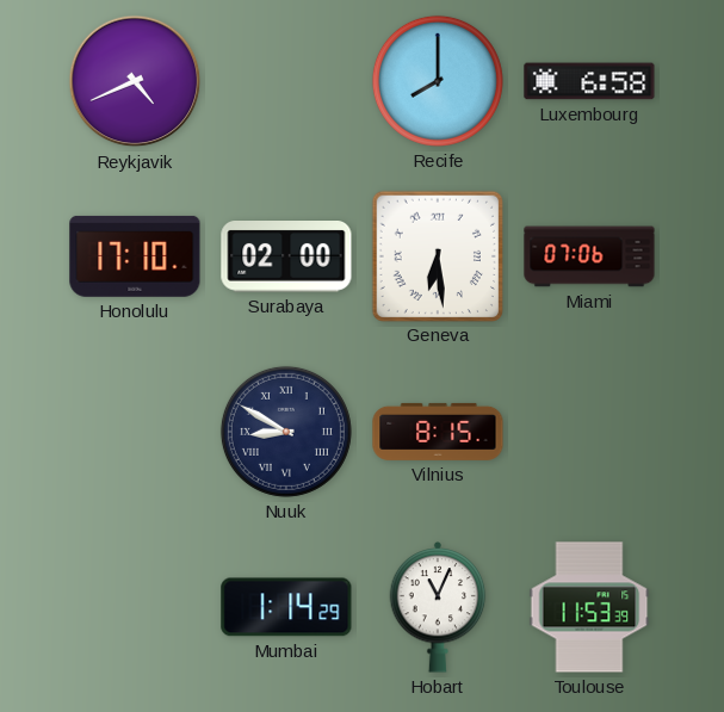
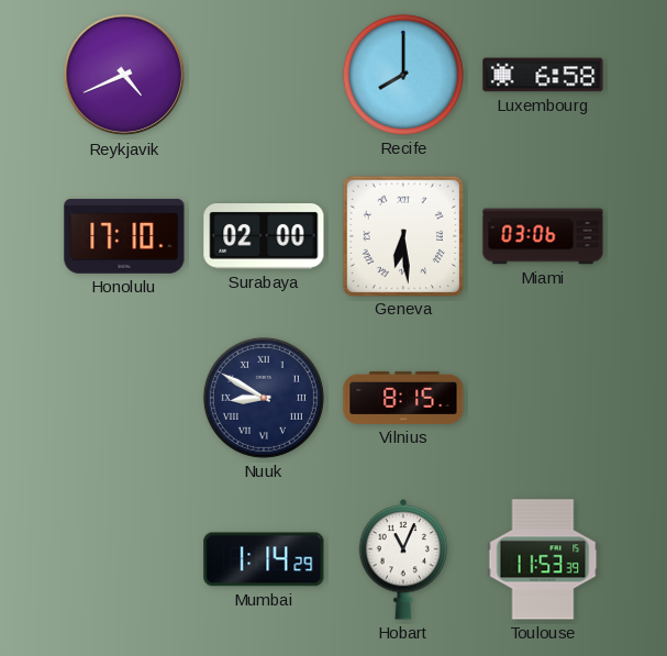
Miami: 07:06 -> 03:06 (543, 236)
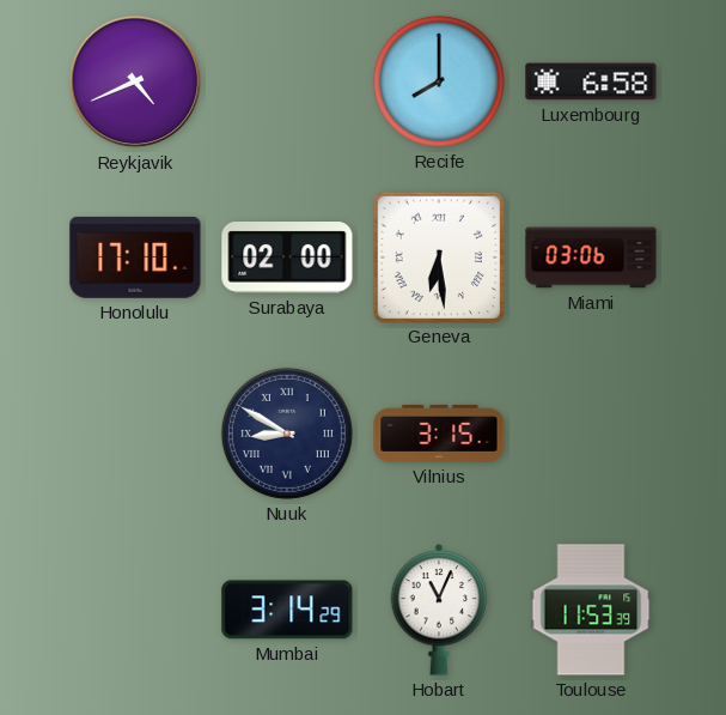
Vilnius: 8:15 -> 3:15 (439, 434)
Mumbai: 1:14 -> 3:14 (287, 610)
